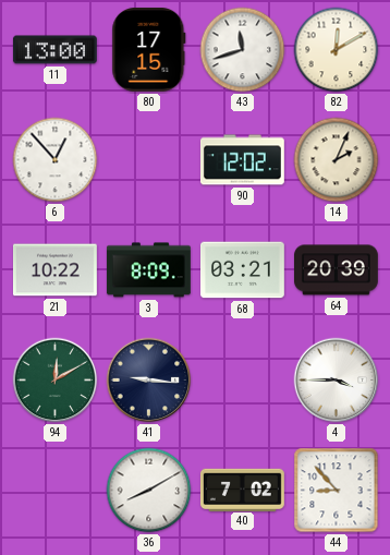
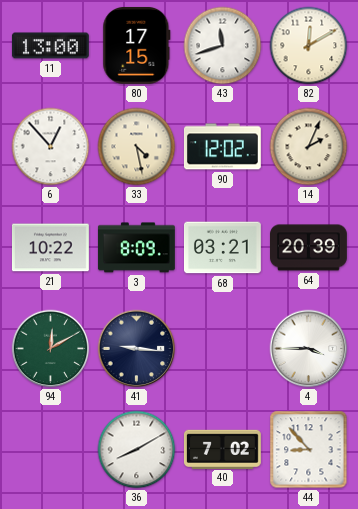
33: none -> 4:28 (137, 147)
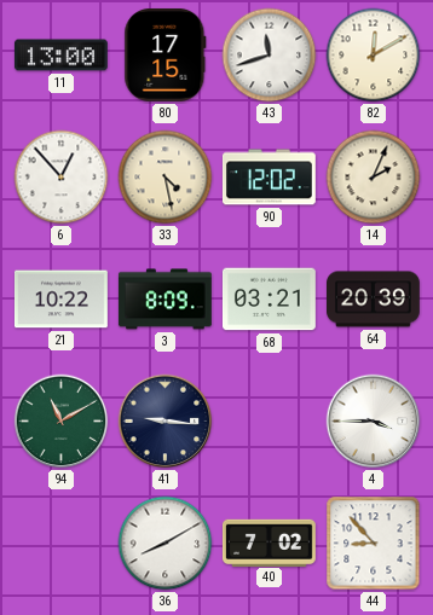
94: 12:10 -> 11:10 (62, 422)
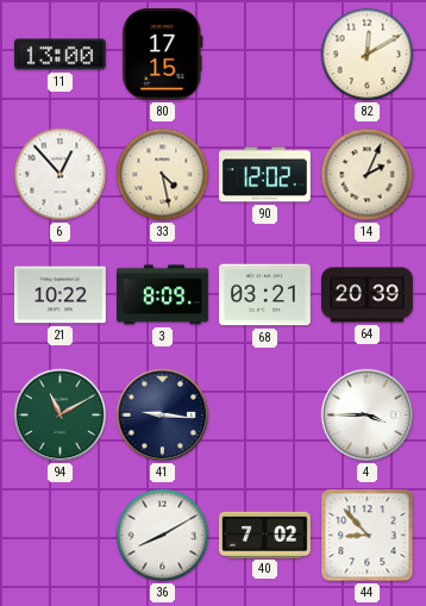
43: 11:42 -> none (270, 56)
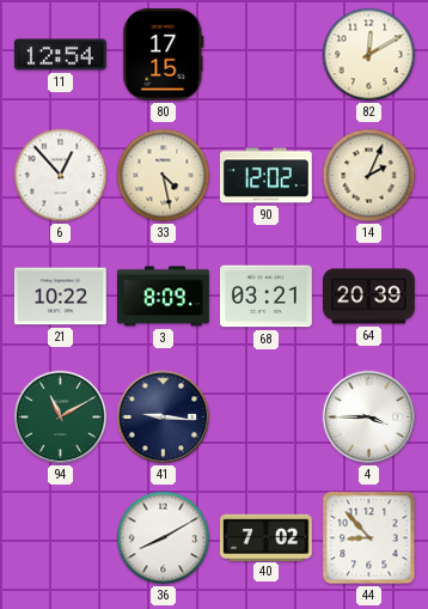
11: 13:00 -> 12:54 (60, 55)
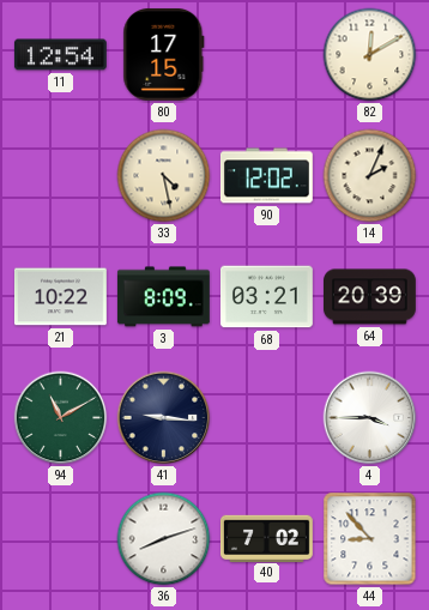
6: 12:53 -> none (61, 176)
36: 8:10 -> 8:12 (164, 539)
